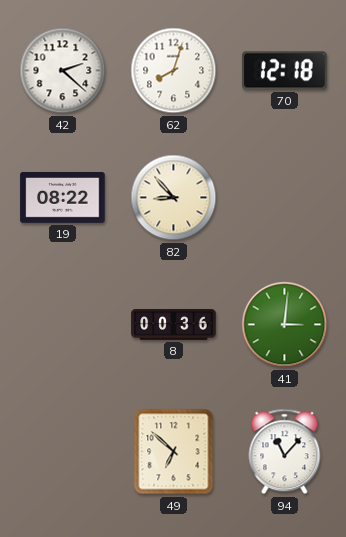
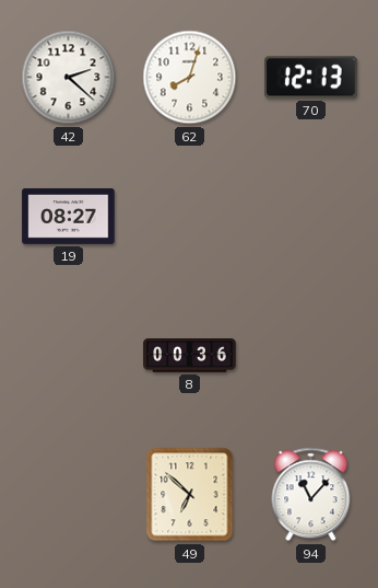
70: 12:18 -> 12:13 (311, 78)
19: 08:22 -> 08:27 (69, 216)
82: 8:53 -> none (174, 198)
41: 3:01 -> none (285, 325)
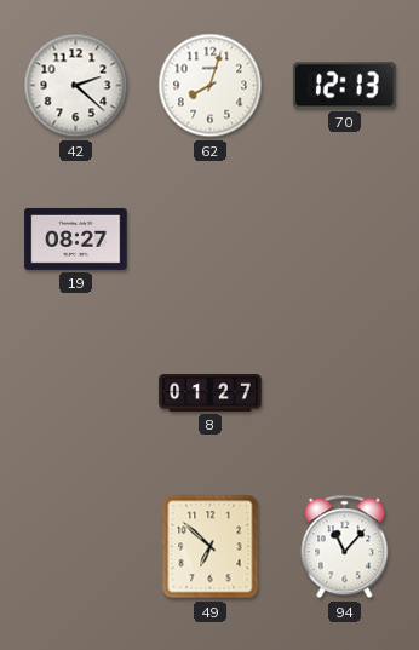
8: 00:36 -> 01:27 (211, 393)
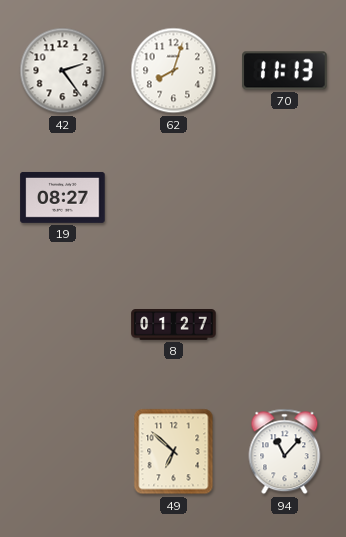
42: 2:22 -> 2:24 (63, 71)
70: 12:13 -> 11:13 (285, 71)
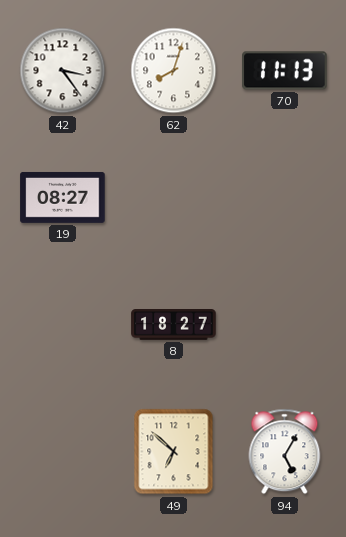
42: 2:24 -> 3:24 (63, 71)
8: 01:27 -> 18:27 (174, 325)
94: 11:07 -> 5:05 (285, 452)
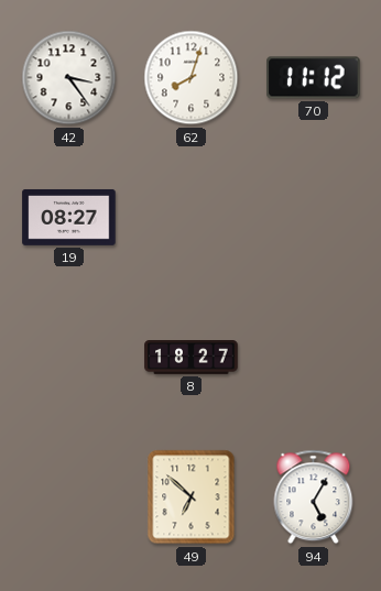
70: 11:13 -> 11:12 (314, 78)
